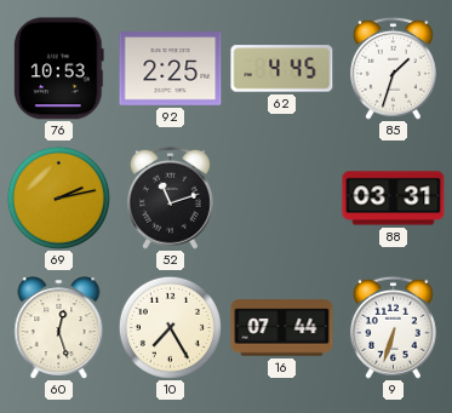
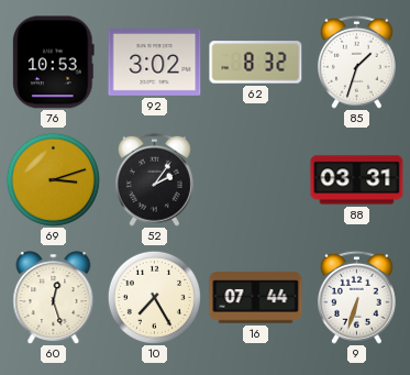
92: 2:25 -> 3:02 (155, 63)
62: 4:45 -> 8:32 (256, 63)
69: 2:13 -> 3:12 (53, 179)
52: 11:12 -> 2:06 (154, 179)
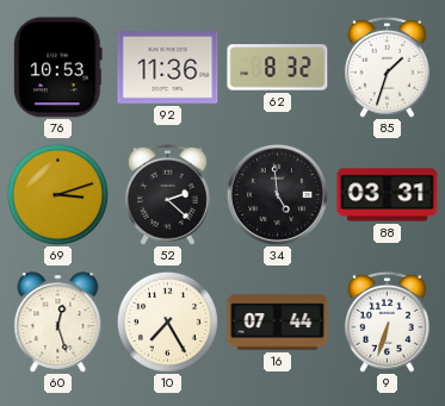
92: 3:02 -> 11:36 (168, 68)
52: 2:06 -> 2:22 (167, 194)
34: none -> 4:59 (277, 194)
